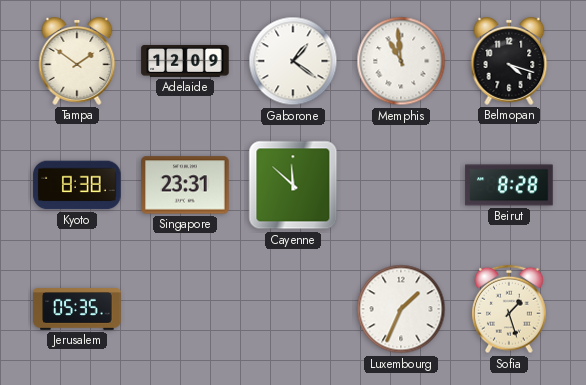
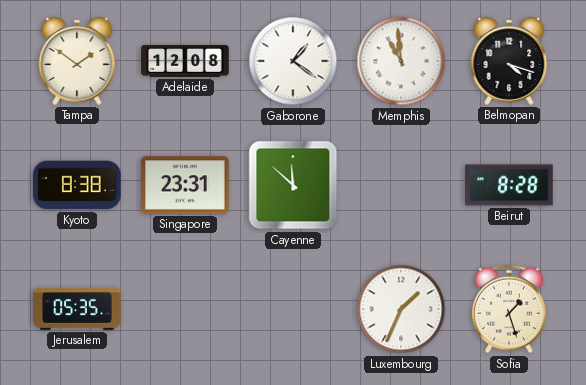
Adelaide: 12:09 -> 12:08 (185, 61)
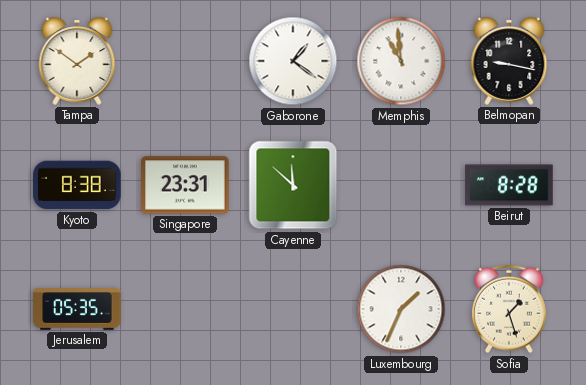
Adelaide: 12:08 -> none (185, 61)
Belmopan: 4:18 -> 9:17 (509, 62)
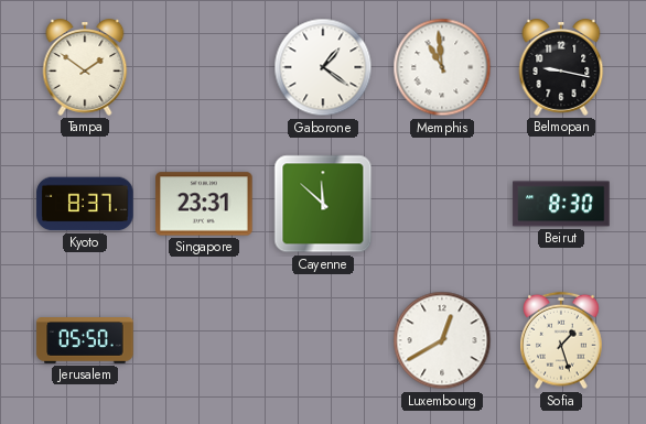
Kyoto: 8:38 -> 8:37 (85, 204)
Beirut: 8:28 -> 8:30 (561, 204)
Jerusalem: 05:35 -> 05:50 (85, 341)
Luxembourg: 1:34 -> 12:40 (442, 340)
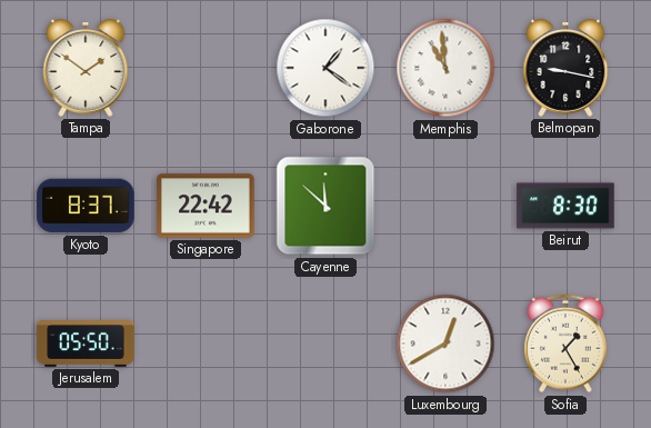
Singapore: 23:31 -> 22:42 (206, 206)
Sofia: 1:27 -> 1:25 (565, 344)
